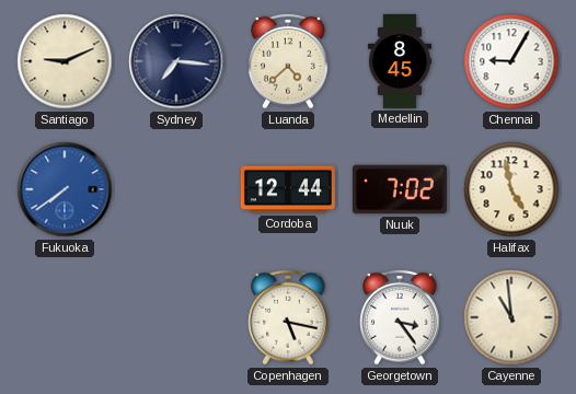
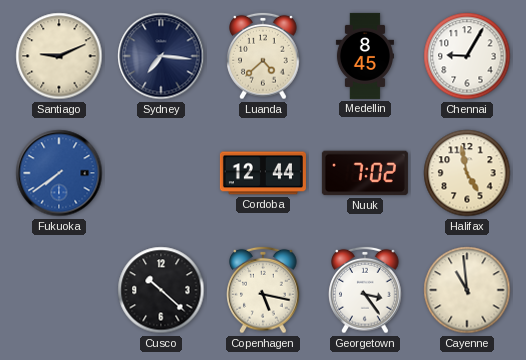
Cusco: none -> 10:22 (161, 290)
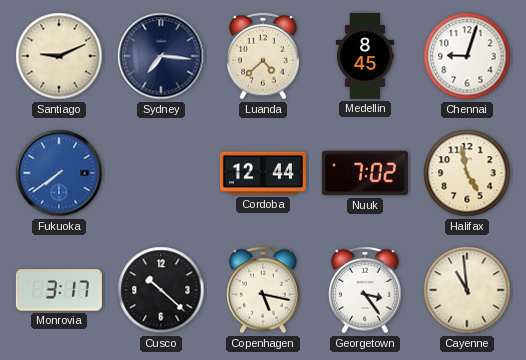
Chennai: 9:05 -> 9:03 (467, 56)
Monrovia: none -> 3:17 (59, 290)
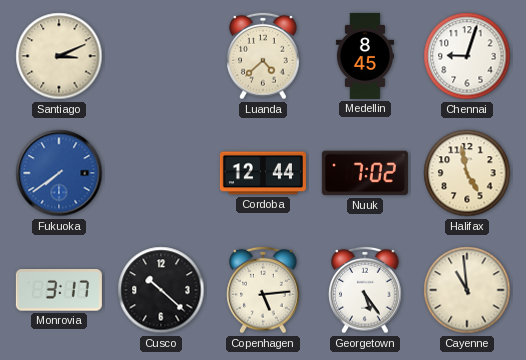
Santiago: 9:11 -> 3:11 (59, 56)
Sydney: 7:16 -> none (161, 56)
Copenhagen: 5:17 -> 5:14 (263, 290)
Georgetown: 3:24 -> 5:24 (365, 290)
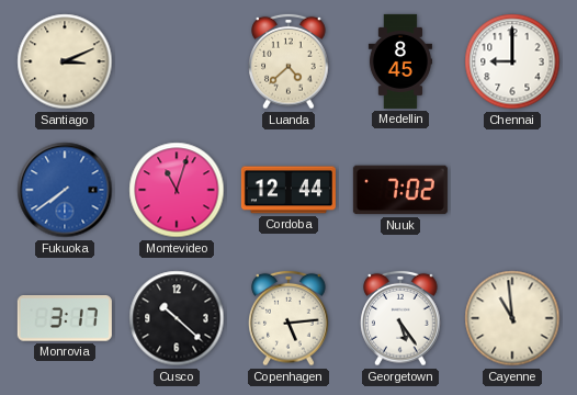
Chennai: 9:03 -> 9:00 (512, 61)
Montevideo: none -> 11:03 (177, 190)
Halifax: 4:58 -> none (467, 173)
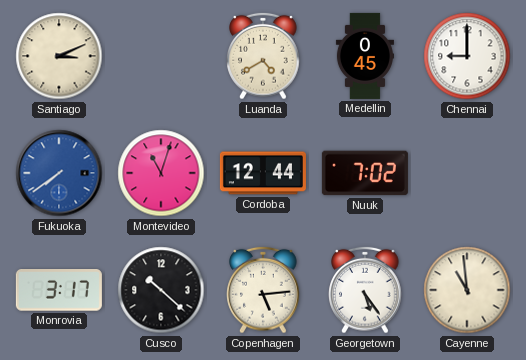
Luanda: 4:38 -> 4:40 (263, 56)
Medellin: 8:45 -> 0:45 (365, 56)
